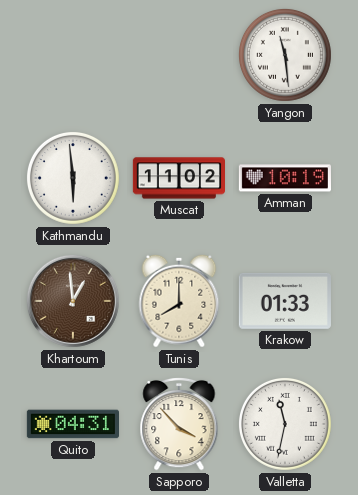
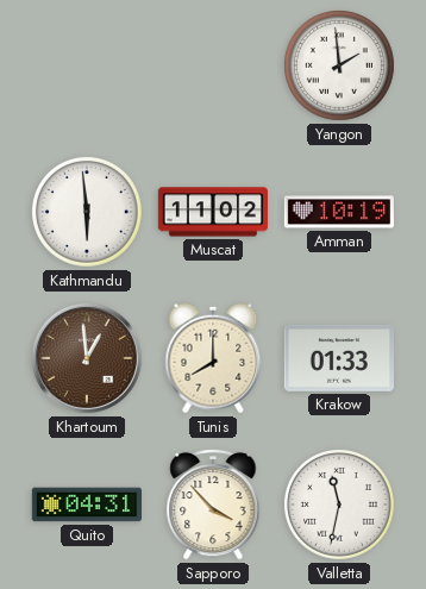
Yangon: 11:29 -> 1:59 (339, 65)
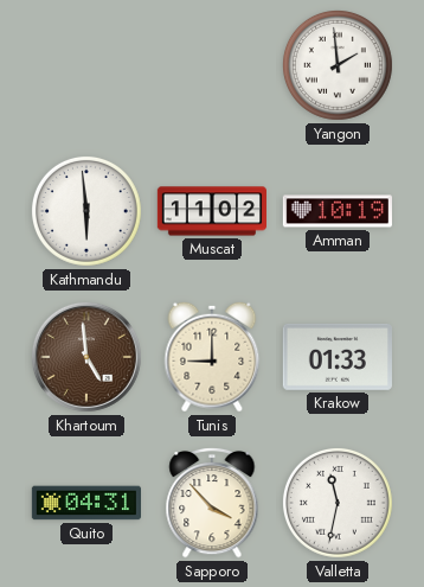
Khartoum: 12:59 -> 4:59 (86, 357)
Tunis: 8:00 -> 9:00 (212, 357)
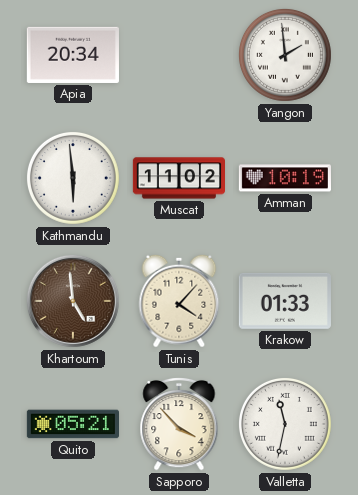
Apia: none -> 20:34 (73, 55)
Tunis: 9:00 -> 4:07 (179, 301)
Quito: 04:31 -> 05:21 (72, 424)
